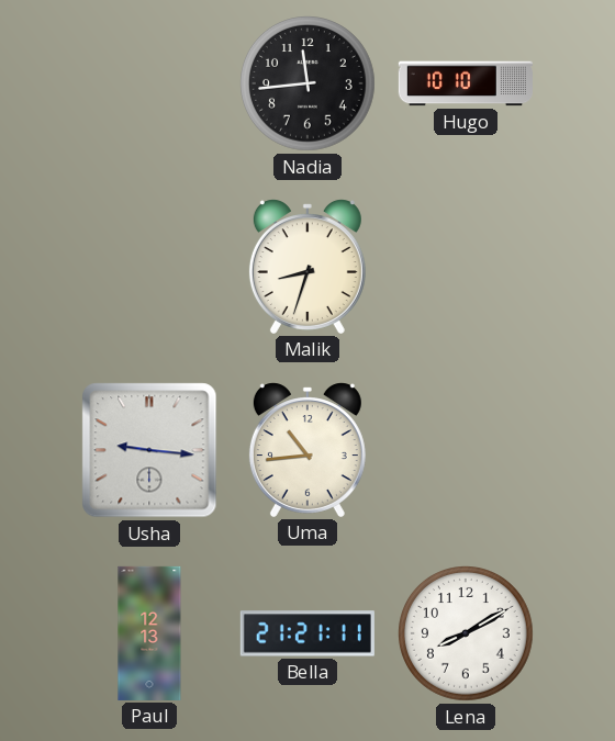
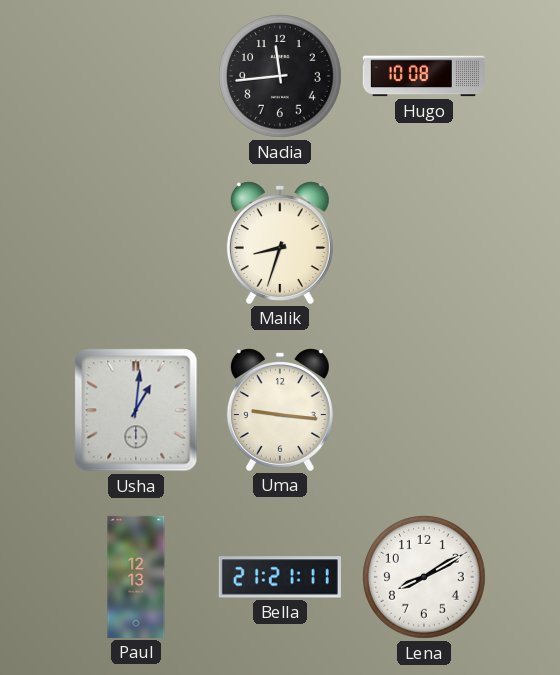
Hugo: 10:10 -> 10:08 (424, 76)
Usha: 9:16 -> 1:01 (136, 410)
Uma: 10:44 -> 9:16 (280, 410)
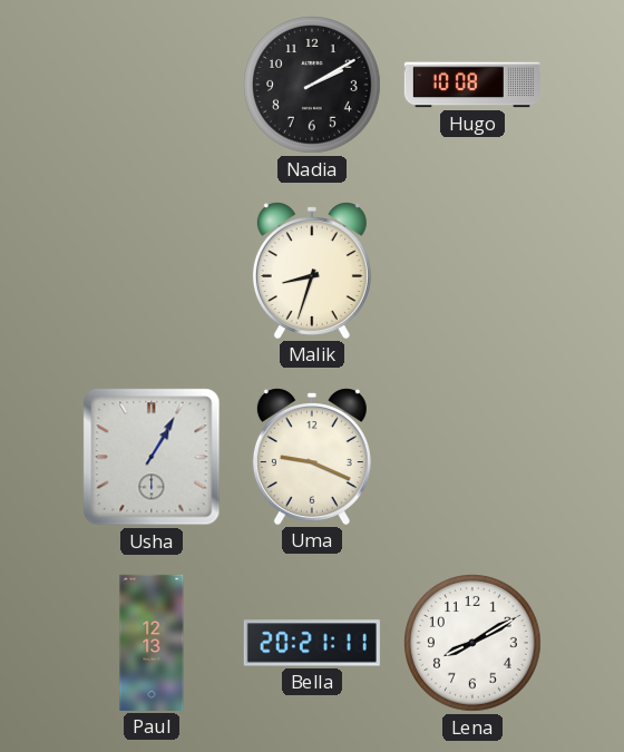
Nadia: 11:44 -> 2:10 (313, 86)
Usha: 1:01 -> 1:05 (152, 457)
Uma: 9:16 -> 9:19 (312, 457)
Bella: 21:21 -> 20:21 (312, 643)
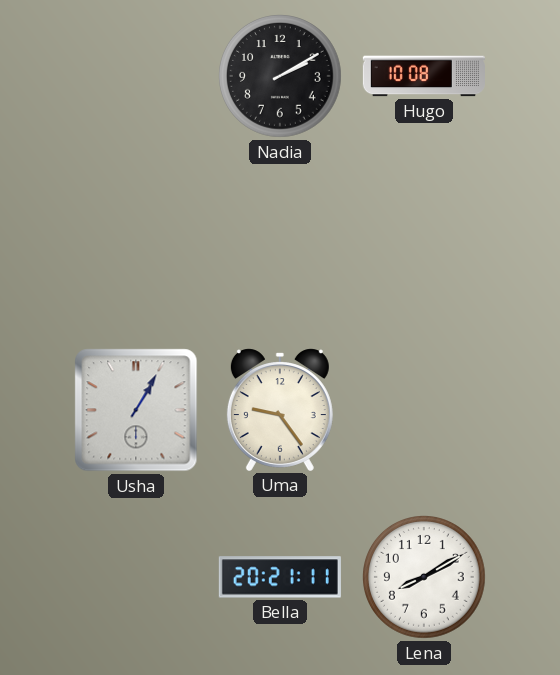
Malik: 8:33 -> none (312, 271)
Uma: 9:19 -> 9:24 (280, 410)
Paul: 12:13 -> none (152, 643)
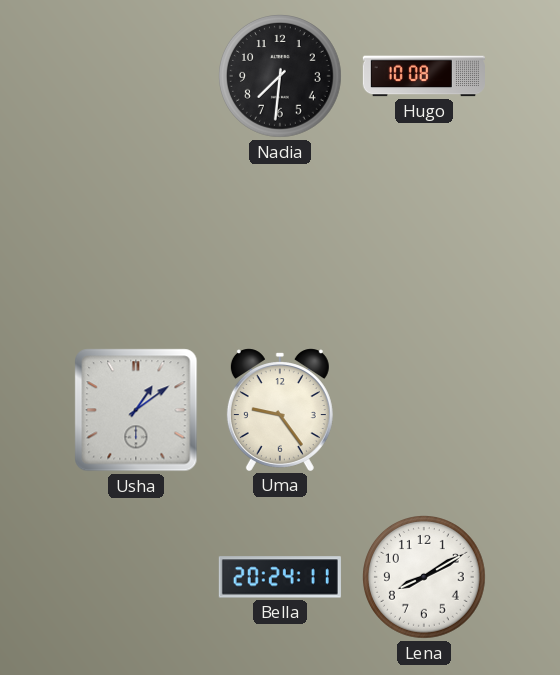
Nadia: 2:10 -> 7:31 (281, 77)
Usha: 1:05 -> 1:09 (136, 410)
Bella: 20:21 -> 20:24 (280, 577)
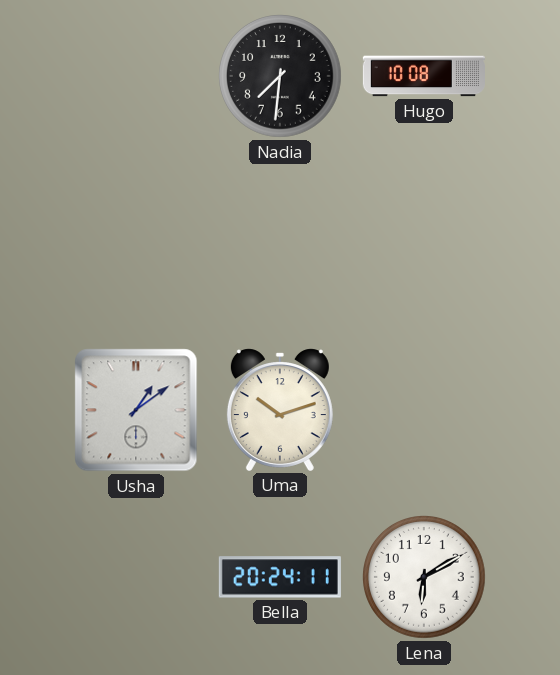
Uma: 9:24 -> 10:12 (280, 410)
Lena: 8:10 -> 6:10 (425, 578)
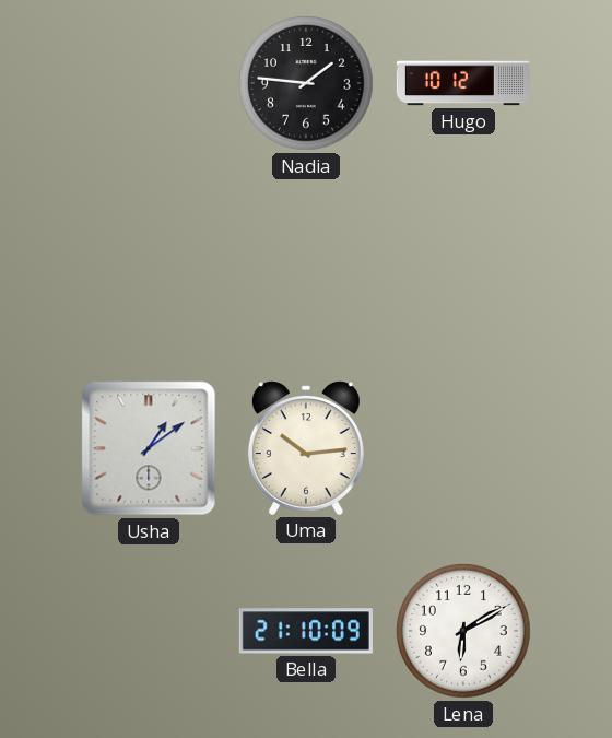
Nadia: 7:31 -> 1:46 (307, 84)
Hugo: 10:08 -> 10:12 (463, 83)
Uma: 10:12 -> 10:14 (306, 448)
Bella: 20:24 -> 21:10 (306, 631)
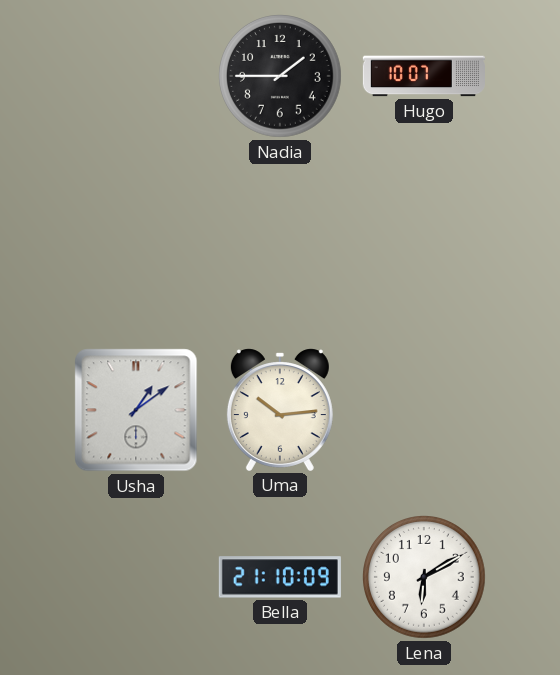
Nadia: 1:46 -> 1:45 (281, 77)
Hugo: 10:12 -> 10:07 (424, 76)
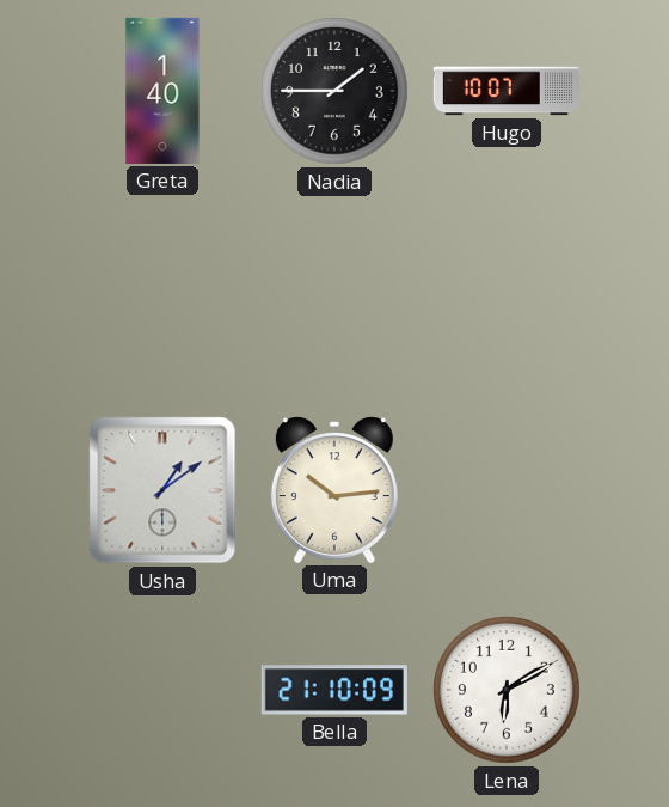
Greta: none -> 1:40 (162, 91)
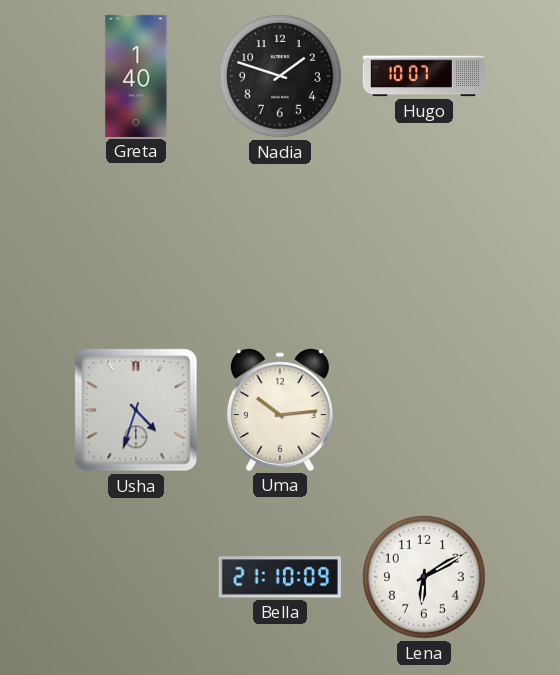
Nadia: 1:45 -> 1:48 (281, 77)
Usha: 1:09 -> 4:33 (136, 410)
